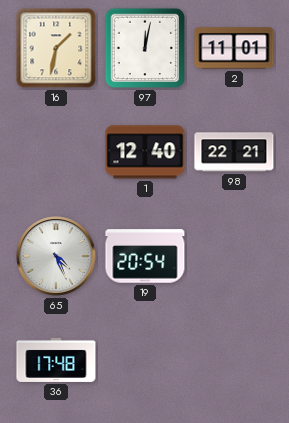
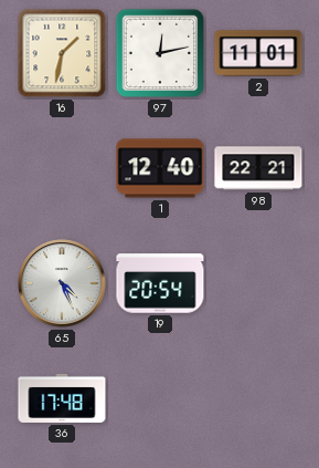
97: 12:02 -> 12:13 (160, 53)
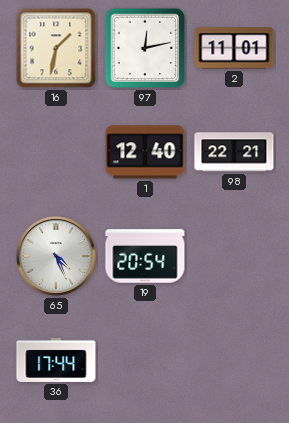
36: 17:48 -> 17:44 (56, 360)
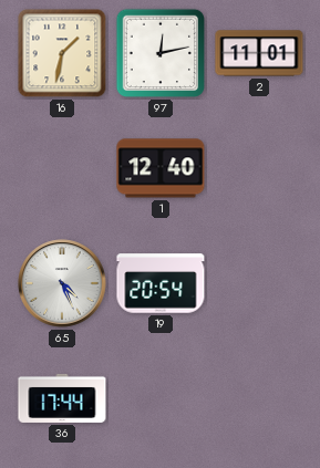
98: 22:21 -> none (234, 152)
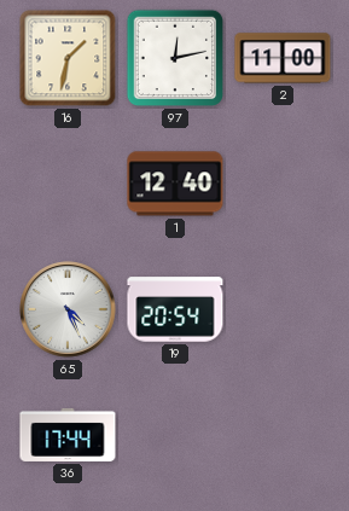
2: 11:01 -> 11:00 (283, 58)
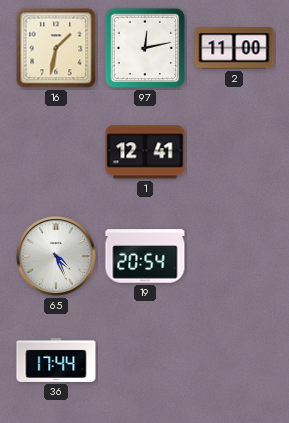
1: 12:40 -> 12:41 (145, 152)
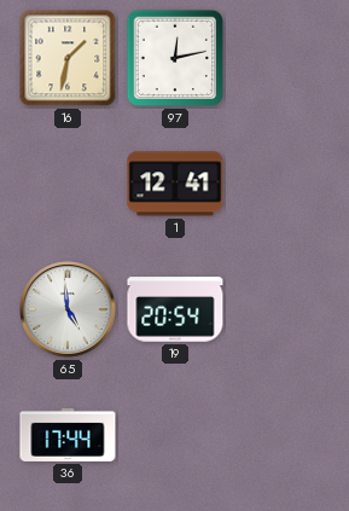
2: 11:00 -> none (234, 48)
65: 4:26 -> 4:59 (68, 309)
